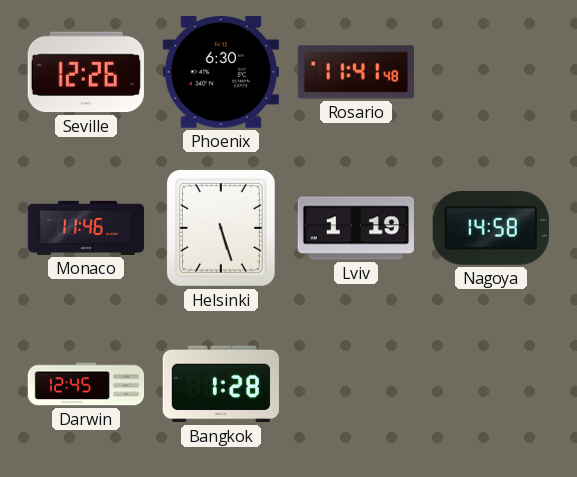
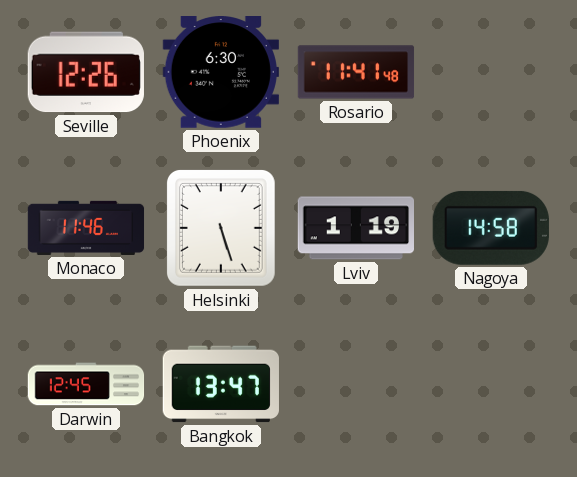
Bangkok: 1:28 -> 13:47 (221, 384)
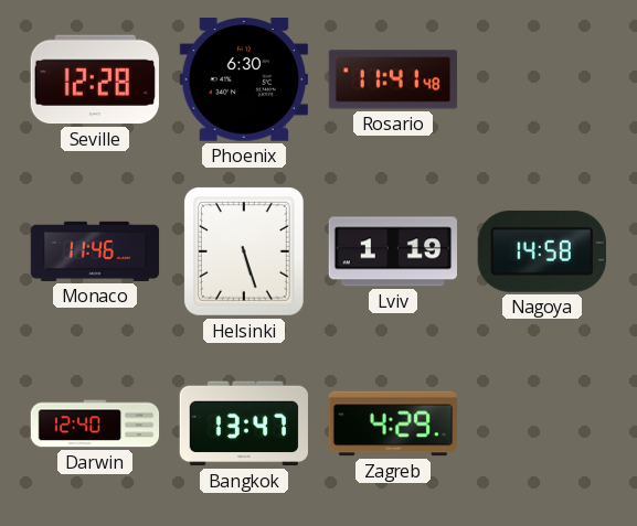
Seville: 12:26 -> 12:28 (95, 79)
Darwin: 12:45 -> 12:40 (95, 423)
Zagreb: none -> 4:29 (392, 423)
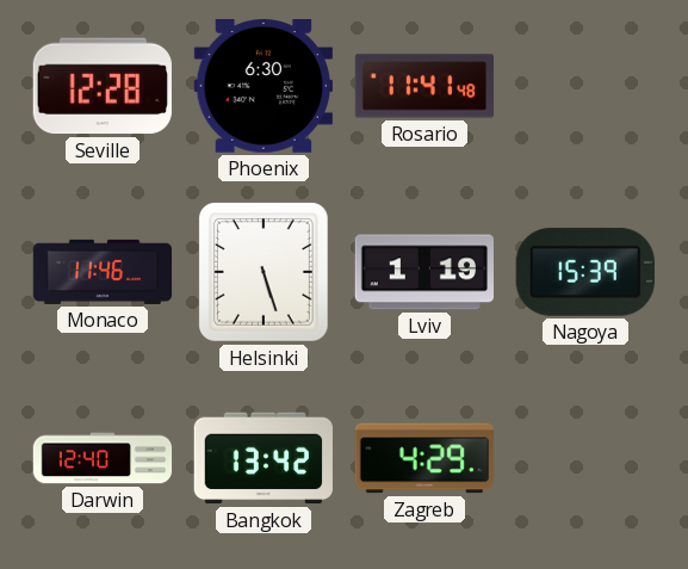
Nagoya: 14:58 -> 15:39 (585, 272)
Bangkok: 13:47 -> 13:42 (264, 458)
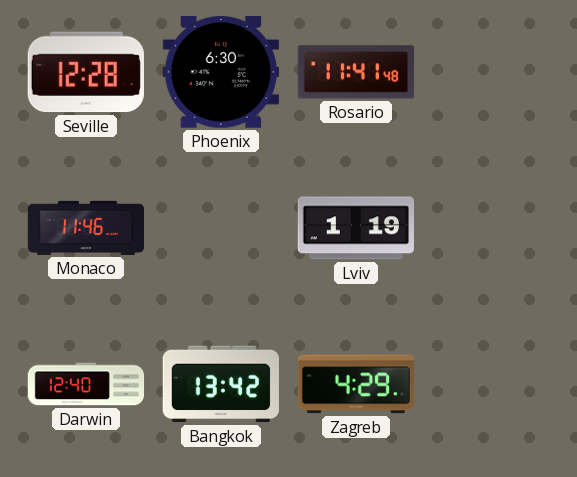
Helsinki: 5:27 -> none (264, 272)
Nagoya: 15:39 -> none (585, 272)
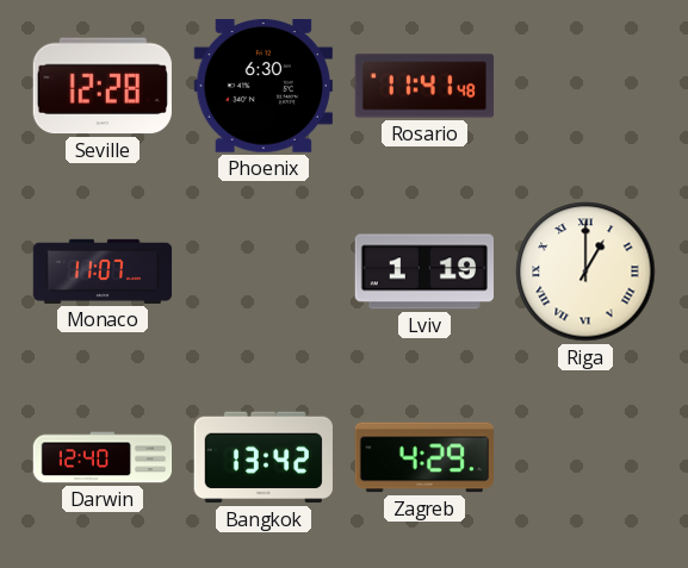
Monaco: 11:46 -> 11:07 (103, 271)
Riga: none -> 1:00 (585, 271)
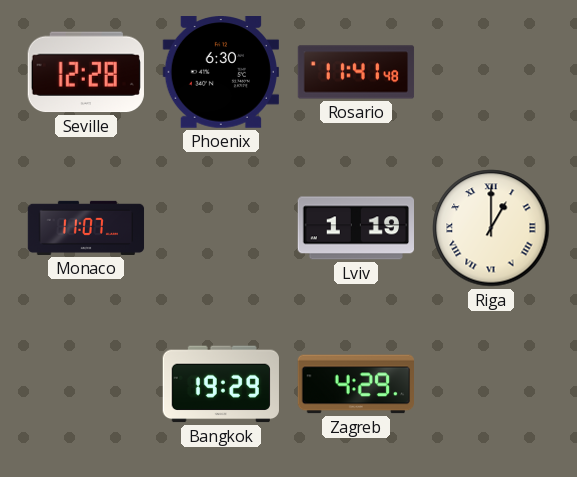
Darwin: 12:40 -> none (103, 457)
Bangkok: 13:42 -> 19:29 (221, 384)
